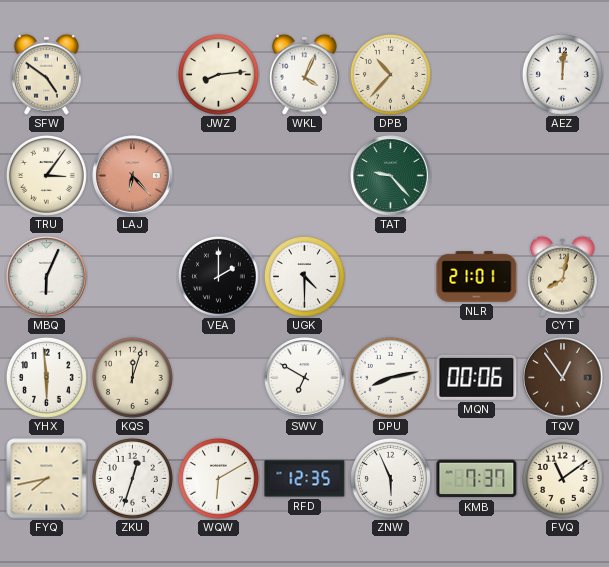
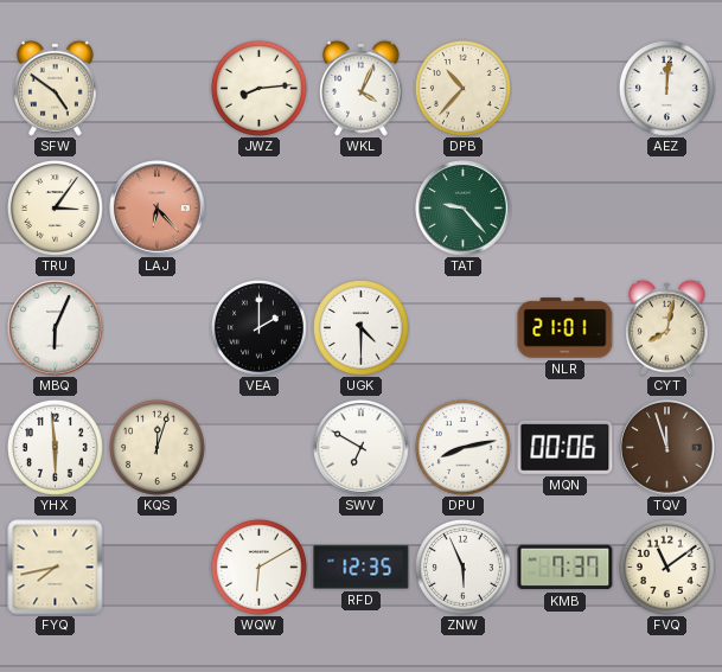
TQV: 12:54 -> 11:57 (667, 448)
ZKU: 12:33 -> none (132, 478)
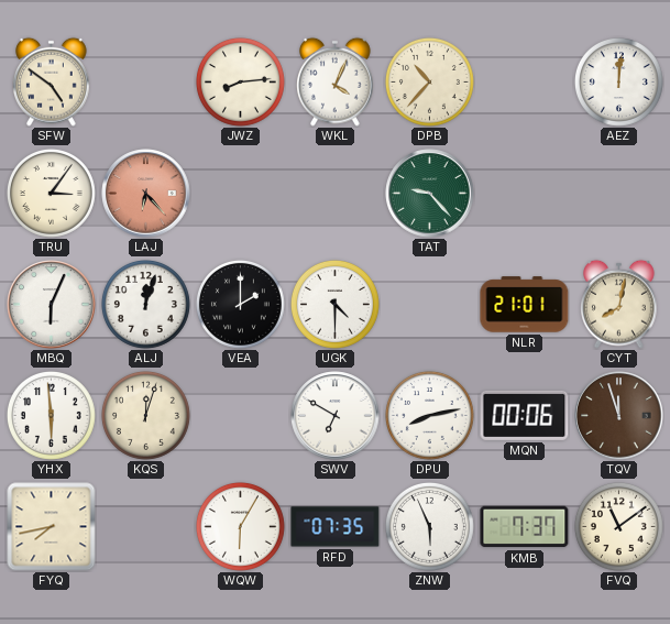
ALJ: none -> 12:03 (145, 304)
WQW: 6:10 -> 6:05 (240, 526)
RFD: 12:35 -> 07:35 (336, 527)
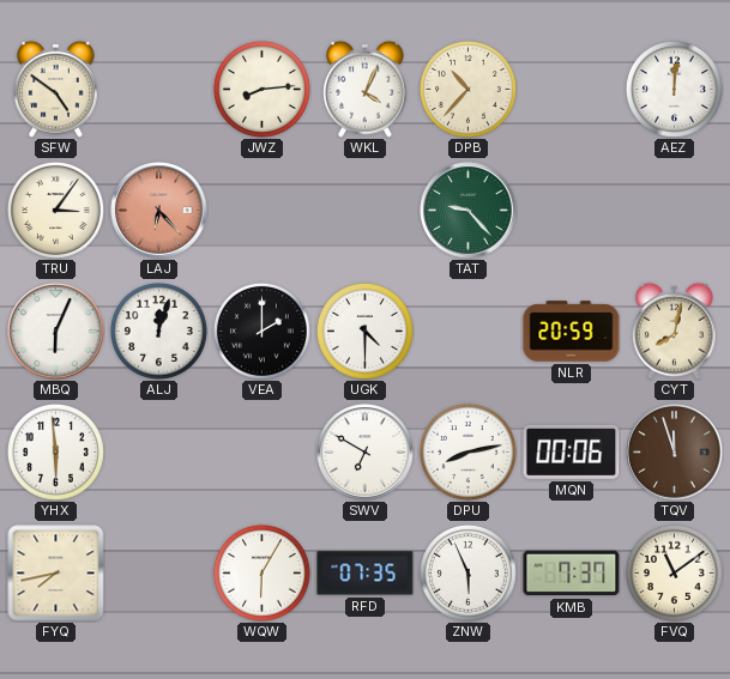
NLR: 21:01 -> 20:59 (572, 332)
KQS: 12:03 -> none (145, 415)
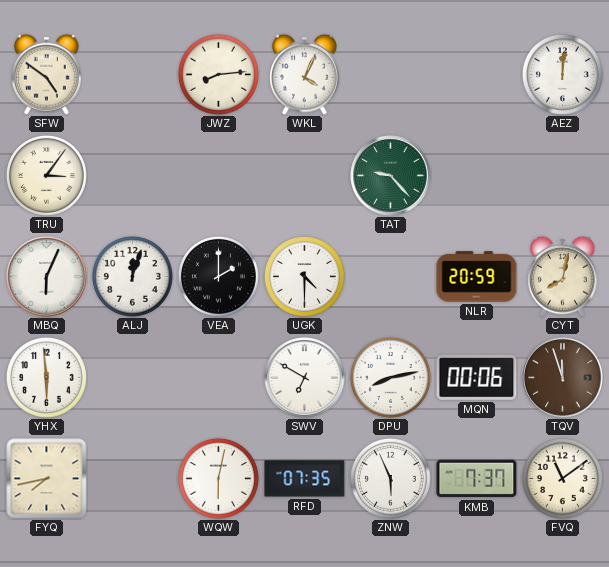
DPB: 10:37 -> none (467, 89)
LAJ: 6:23 -> none (159, 211)
WQW: 6:05 -> 6:02 (218, 478)
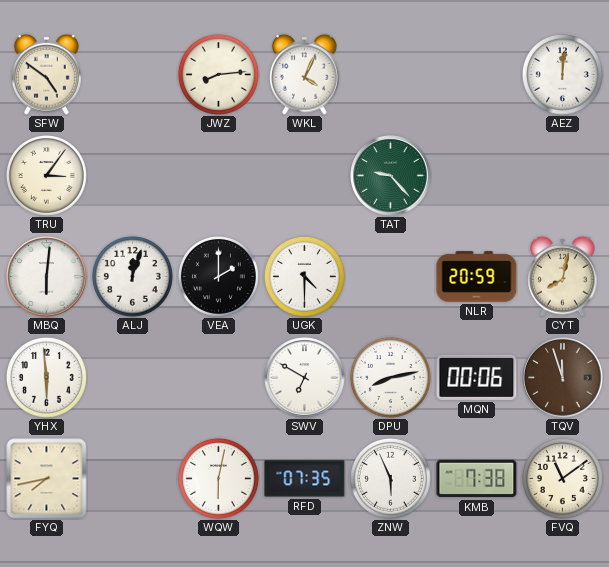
MBQ: 6:04 -> 6:01 (47, 277)
KMB: 7:37 -> 7:38 (477, 479)
